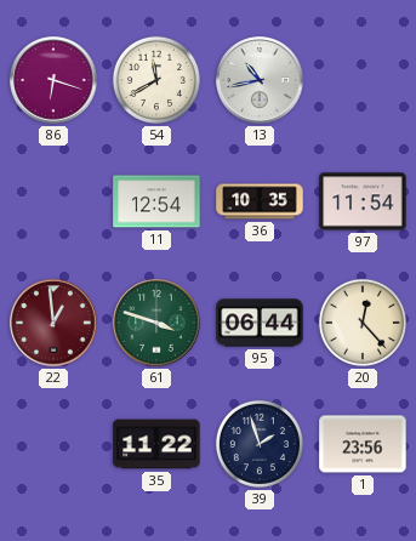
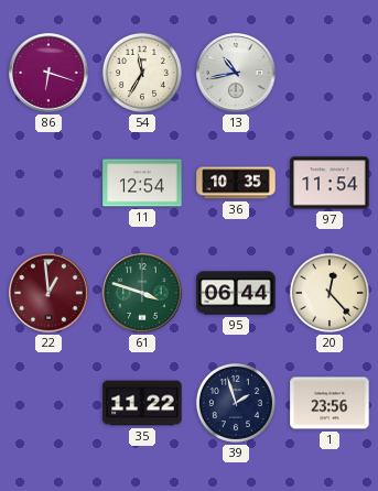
54: 11:40 -> 11:35 (142, 73)
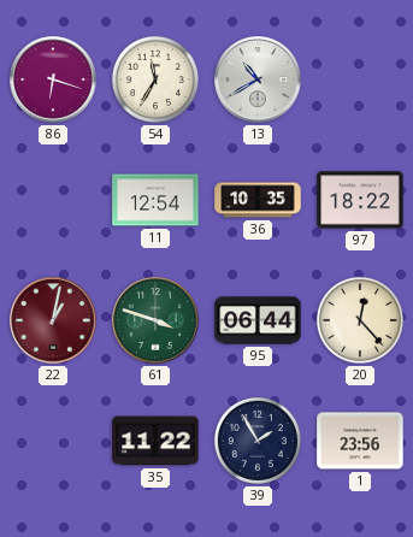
13: 10:43 -> 10:40 (258, 79)
97: 11:54 -> 18:22 (360, 200)
22: 12:59 -> 1:02 (53, 320)
39: 1:57 -> 1:55 (258, 441)
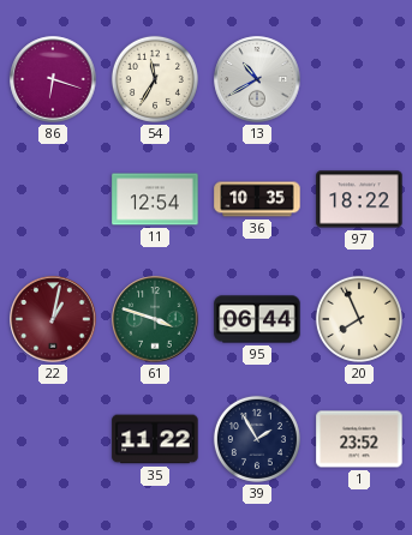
20: 12:23 -> 7:56 (359, 319)
1: 23:56 -> 23:52 (359, 439)
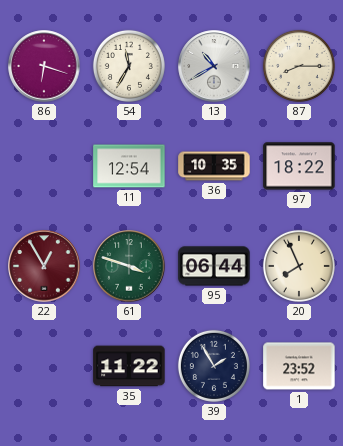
87: none -> 8:15 (299, 66)
22: 1:02 -> 12:55 (44, 266)
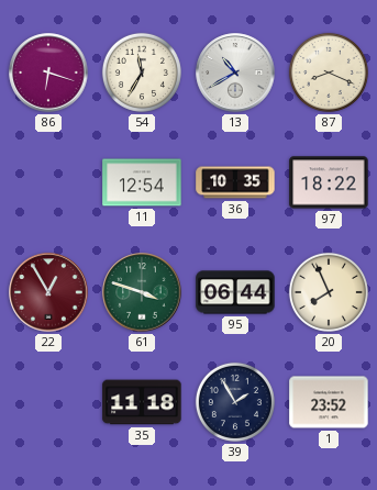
87: 8:15 -> 8:19 (329, 73)
35: 11:22 -> 11:18 (142, 402)
